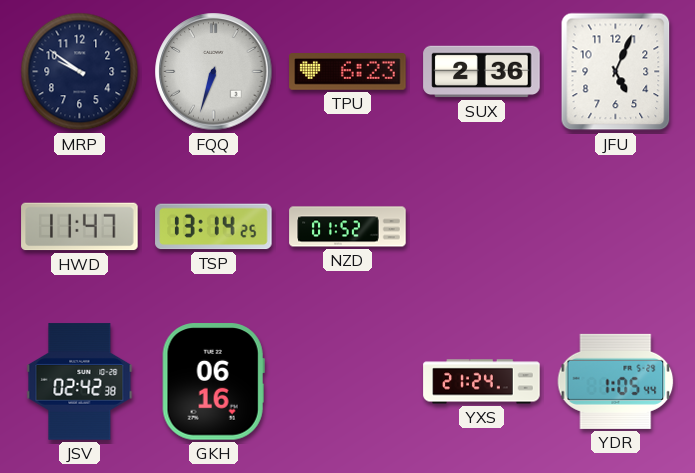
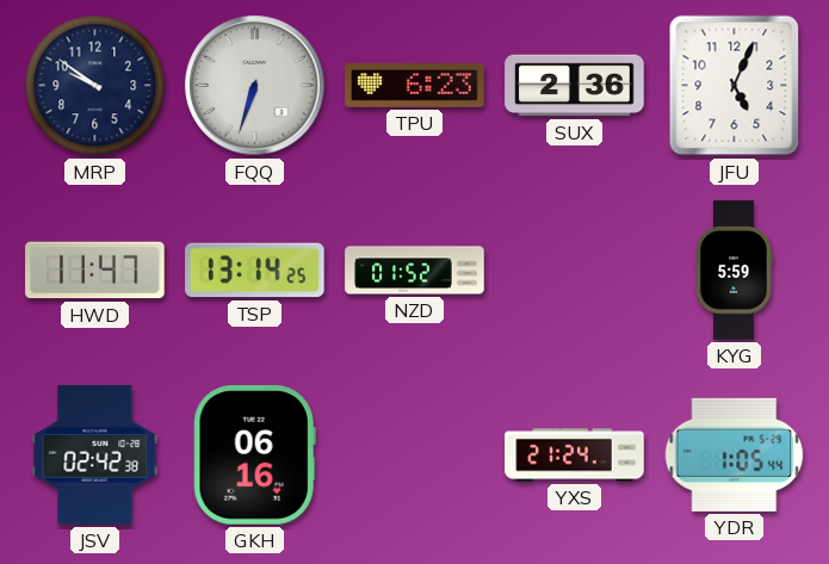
KYG: none -> 5:59 (734, 271)
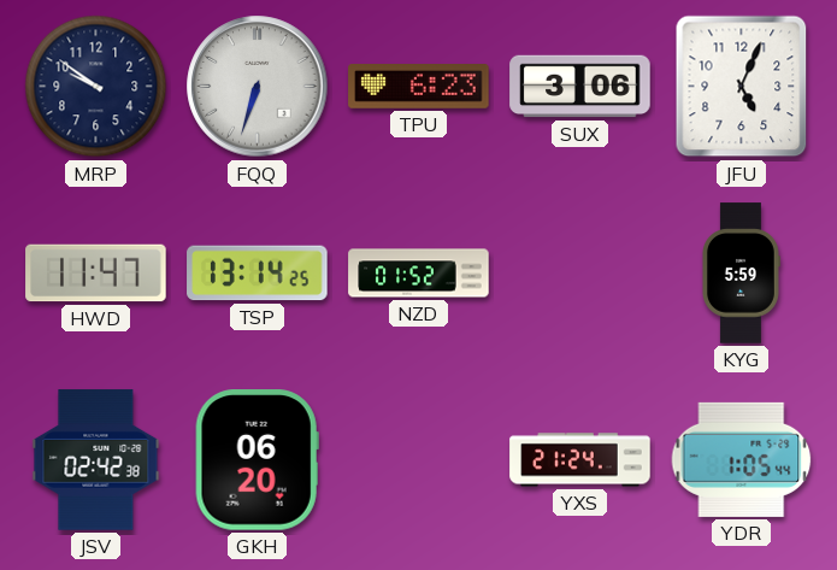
SUX: 2:36 -> 3:06 (580, 87)
GKH: 06:16 -> 06:20 (257, 460)
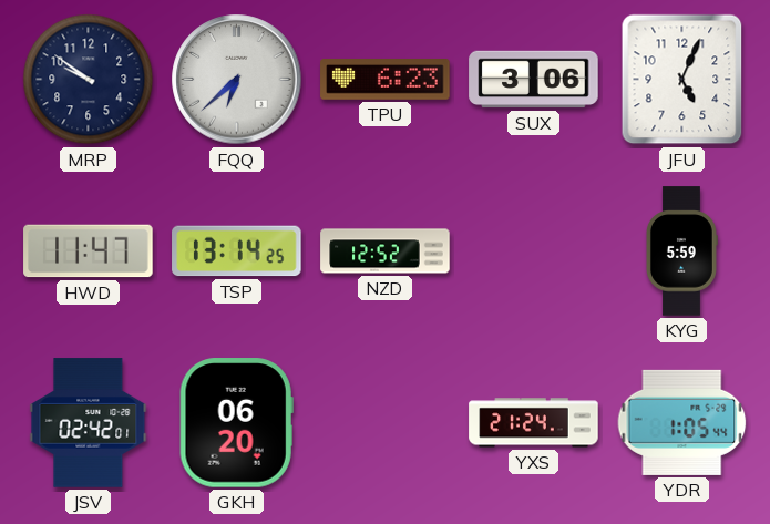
FQQ: 6:33 -> 6:38 (237, 80)
NZD: 01:52 -> 12:52 (386, 251)
JSV: 02:42:38 -> 02:42:01 (89, 423)
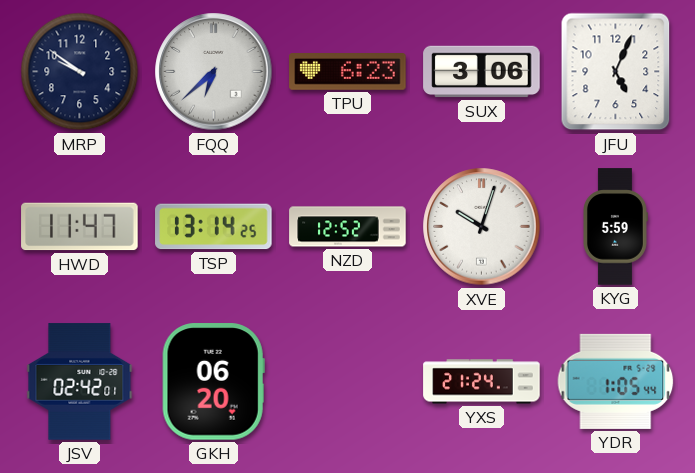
XVE: none -> 10:03 (482, 227)
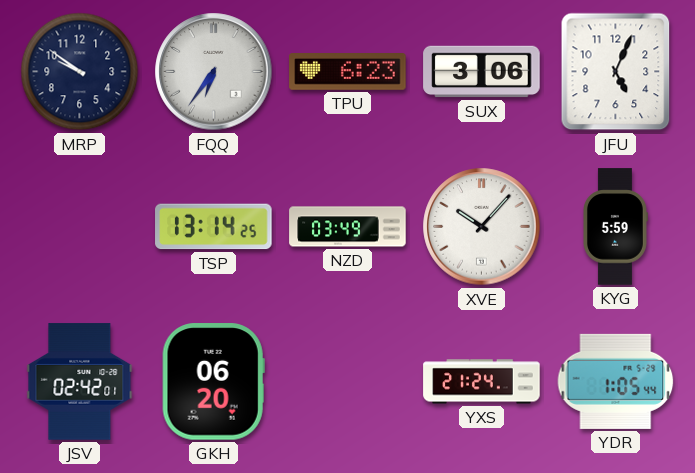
FQQ: 6:38 -> 6:36 (214, 72)
HWD: 11:47 -> none (80, 227)
NZD: 12:52 -> 03:49 (348, 227)
XVE: 10:03 -> 10:07 (482, 227)
